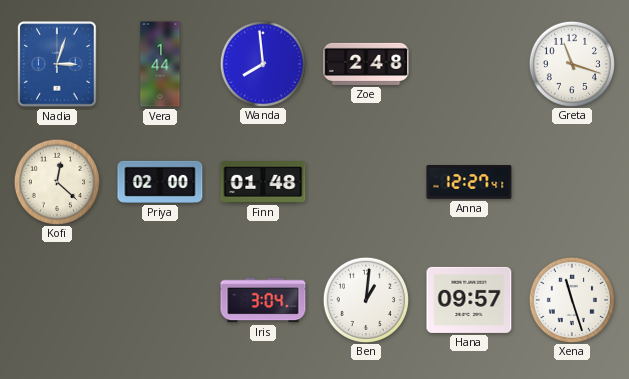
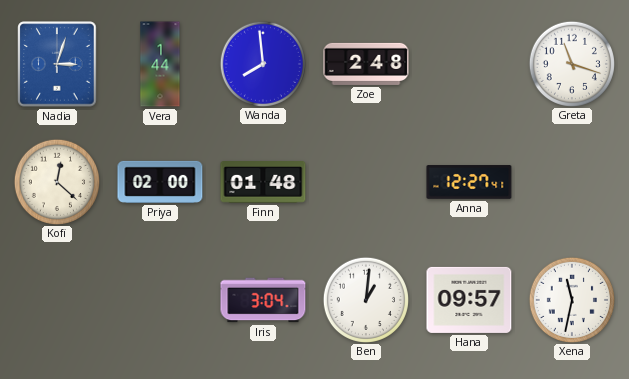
Xena: 11:27 -> 11:32 (571, 299)
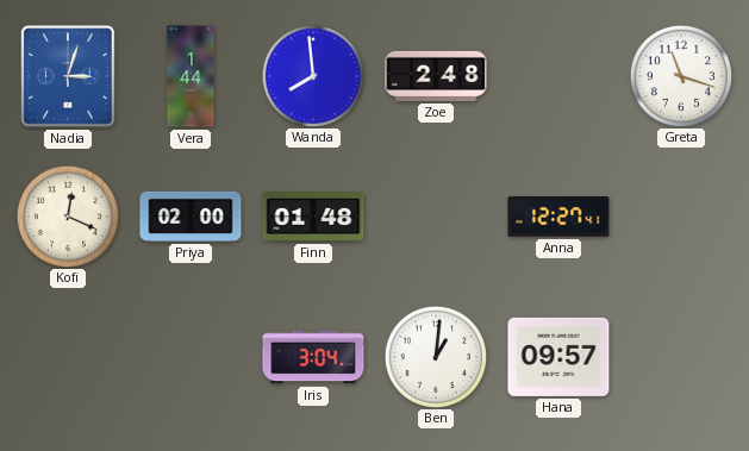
Kofi: 12:22 -> 12:19 (67, 215)
Xena: 11:32 -> none (571, 299)
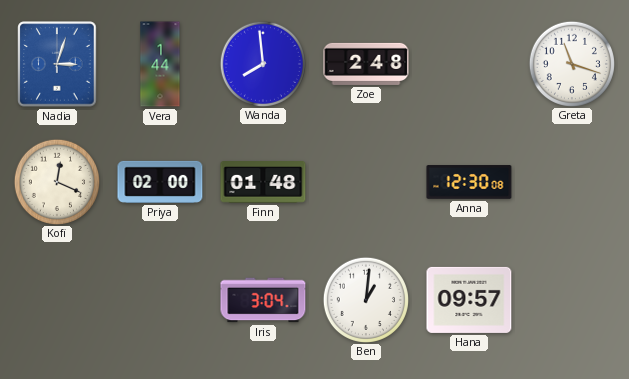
Anna: 12:27 -> 12:30 (469, 182)
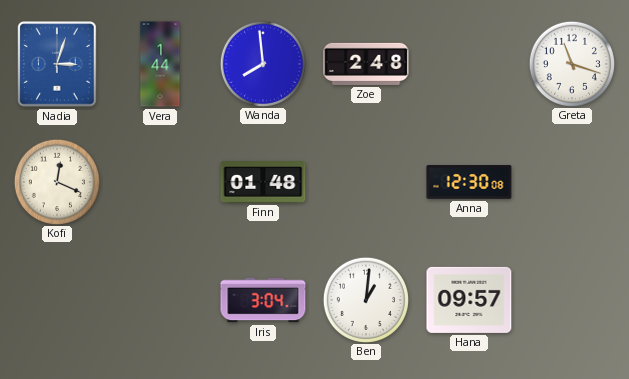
Priya: 02:00 -> none (160, 182)
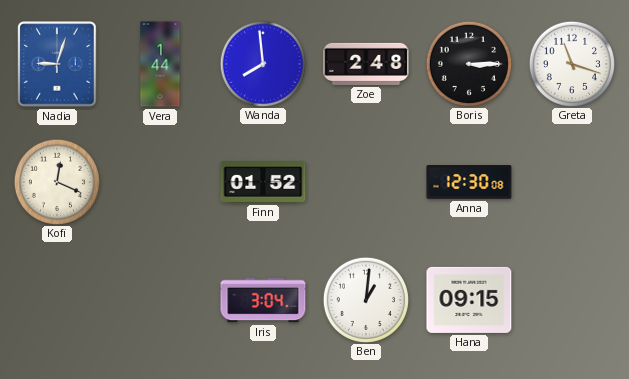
Nadia: 3:03 -> 9:03 (57, 64)
Boris: none -> 3:15 (468, 63)
Finn: 01:48 -> 01:52 (263, 182)
Hana: 09:57 -> 09:15 (469, 300)
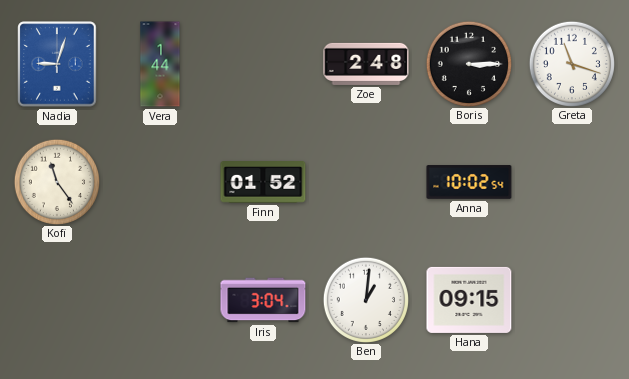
Wanda: 7:59 -> none (262, 63)
Kofi: 12:19 -> 11:24 (56, 181)
Anna: 12:30 -> 10:02 (469, 182)
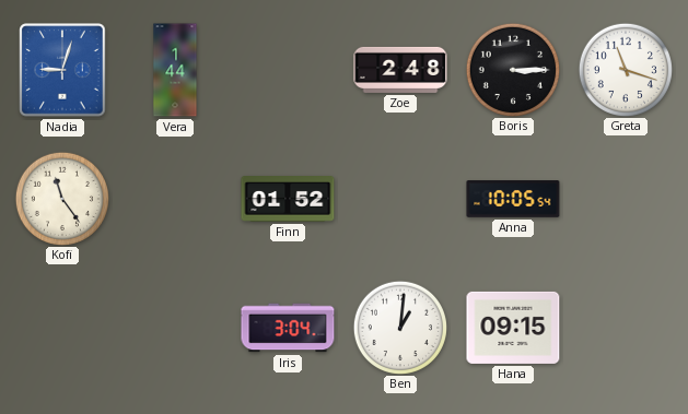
Anna: 10:02 -> 10:05 (513, 199)
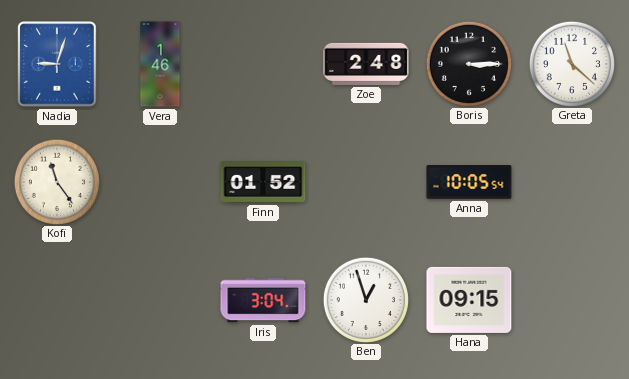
Vera: 1:44 -> 1:46 (160, 64)
Greta: 11:18 -> 11:22 (571, 63)
Ben: 1:01 -> 12:57 (365, 299)
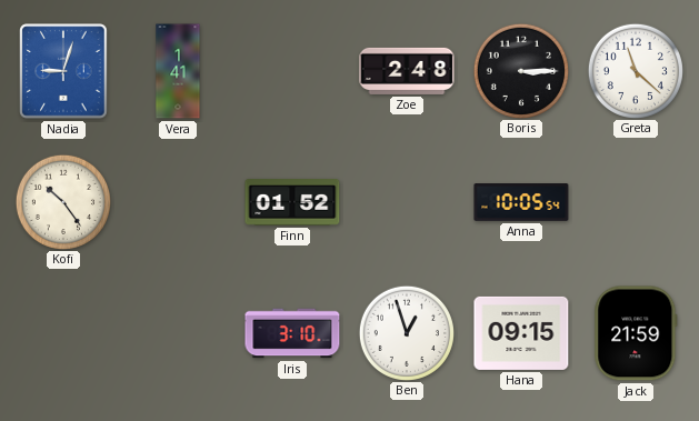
Vera: 1:46 -> 1:41 (178, 71)
Kofi: 11:24 -> 10:24 (62, 201)
Iris: 3:04 -> 3:10 (292, 333)
Jack: none -> 21:59 (636, 333)
